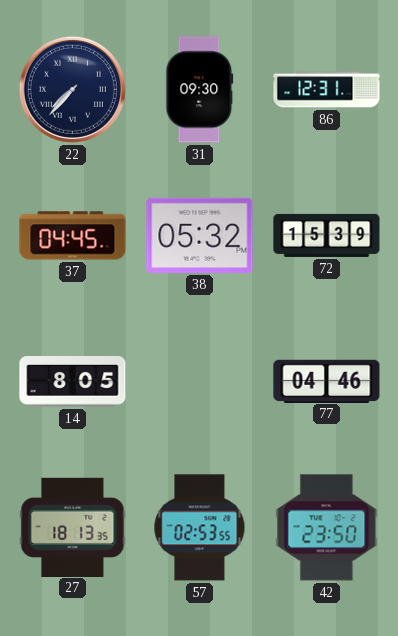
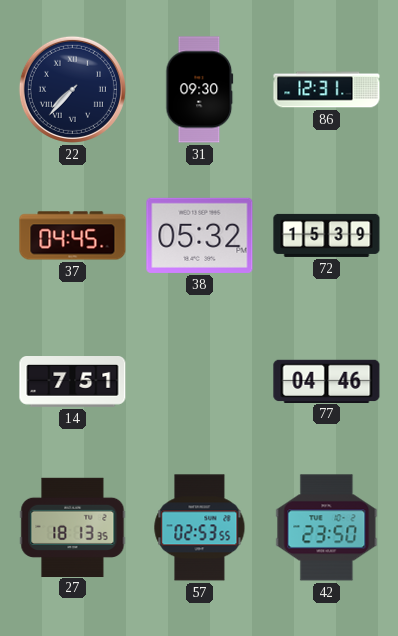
14: 8:05 -> 7:51 (73, 382)
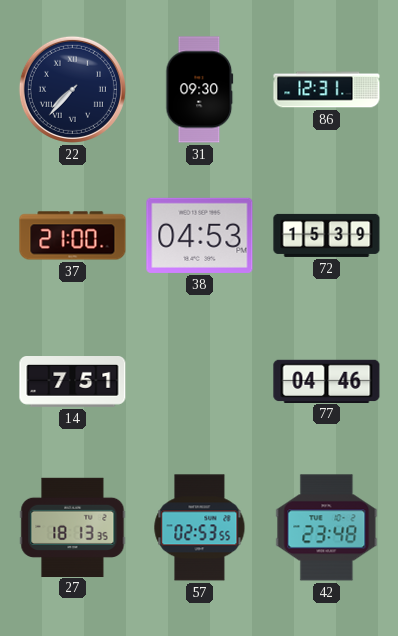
37: 04:45 -> 21:00 (73, 236)
38: 05:32 -> 04:53 (200, 235)
42: 23:50 -> 23:48 (327, 528)
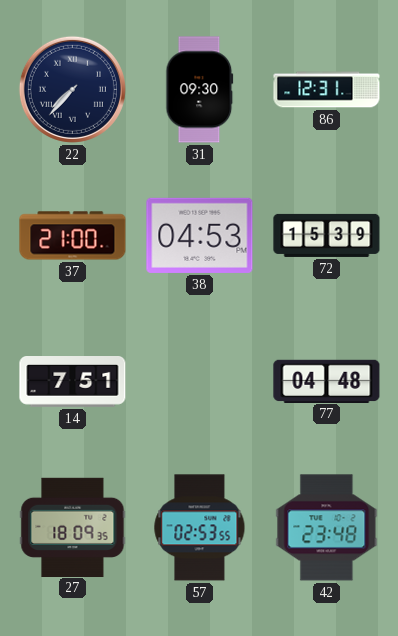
77: 04:46 -> 04:48 (327, 381)
27: 18:13 -> 18:09 (73, 527)
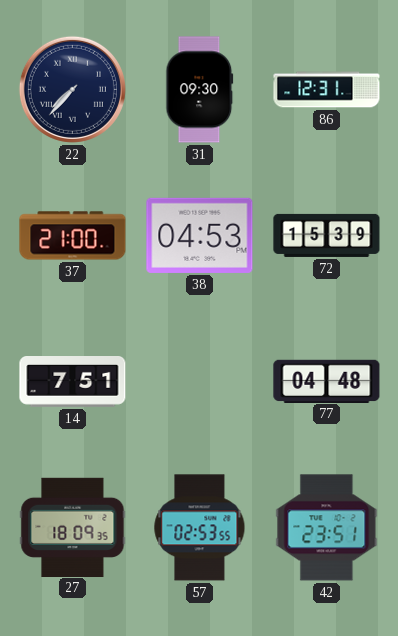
42: 23:48 -> 23:51 (327, 528)
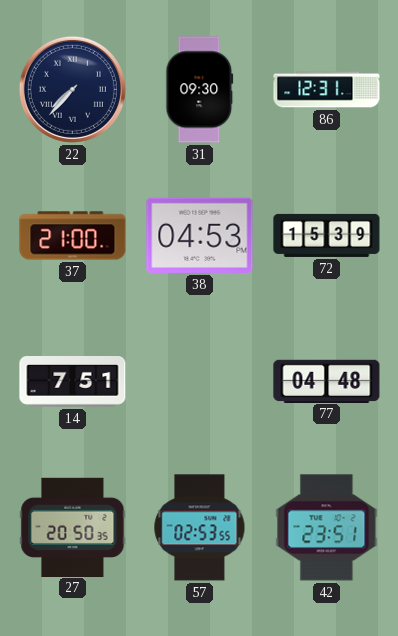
27: 18:09 -> 20:50 (73, 527)
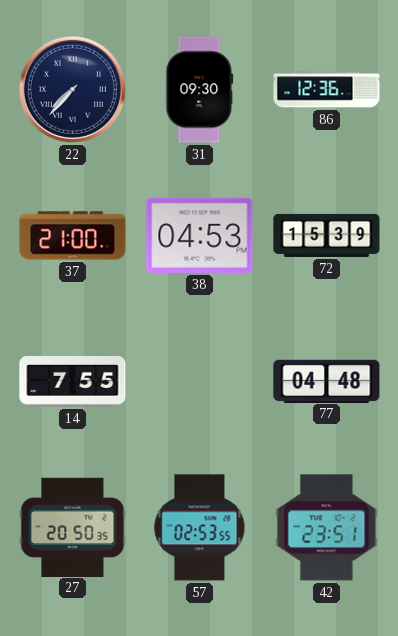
86: 12:31 -> 12:36 (327, 90)
14: 7:51 -> 7:55 (73, 382)
